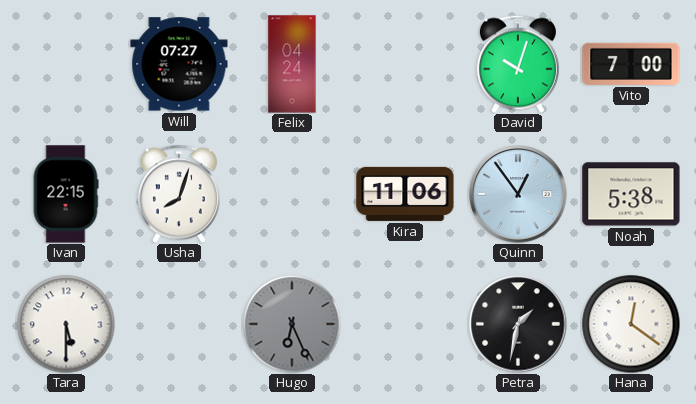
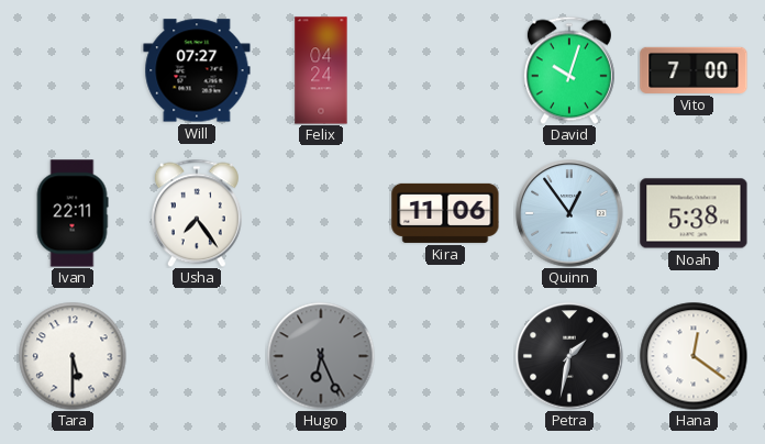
Ivan: 22:15 -> 22:11 (73, 213)
Usha: 8:03 -> 7:24 (197, 213)
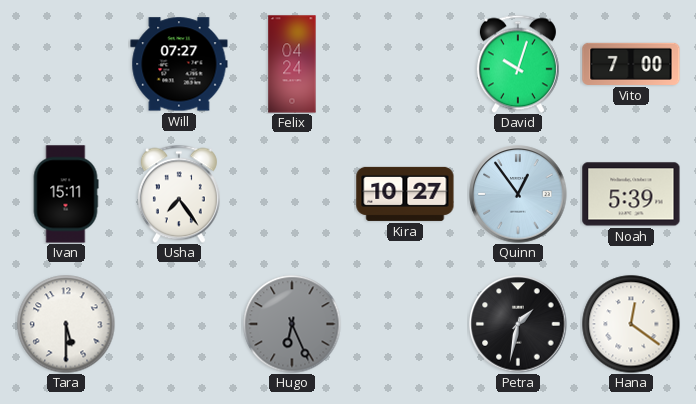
Ivan: 22:11 -> 15:11 (66, 194)
Kira: 11:06 -> 10:27 (405, 194)
Noah: 5:38 -> 5:39 (631, 194)
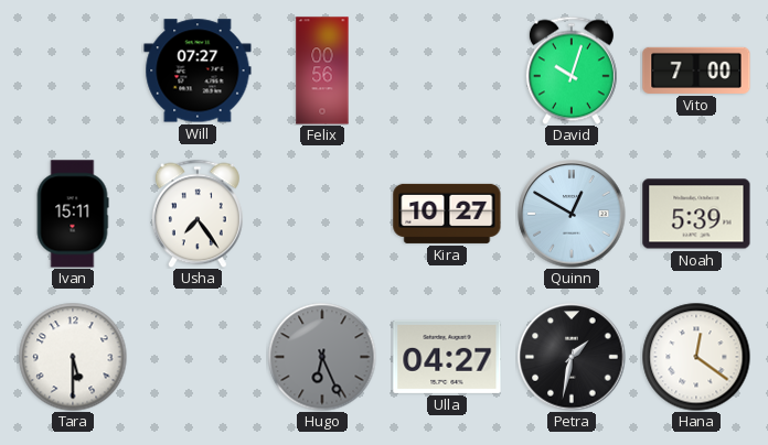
Felix: 04:24 -> 00:56 (322, 70)
Quinn: 12:54 -> 12:50 (572, 214)
Ulla: none -> 04:27 (447, 357)
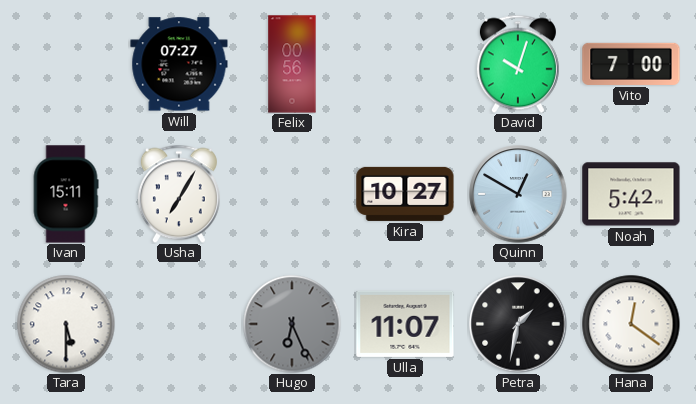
Usha: 7:24 -> 7:05 (179, 194)
Noah: 5:39 -> 5:42 (631, 194)
Ulla: 04:27 -> 11:07 (405, 324)
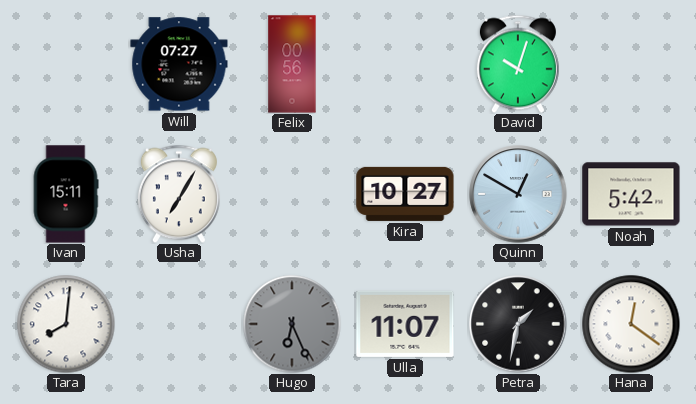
Vito: 7:00 -> none (631, 64)
Tara: 5:30 -> 8:01 (66, 324)
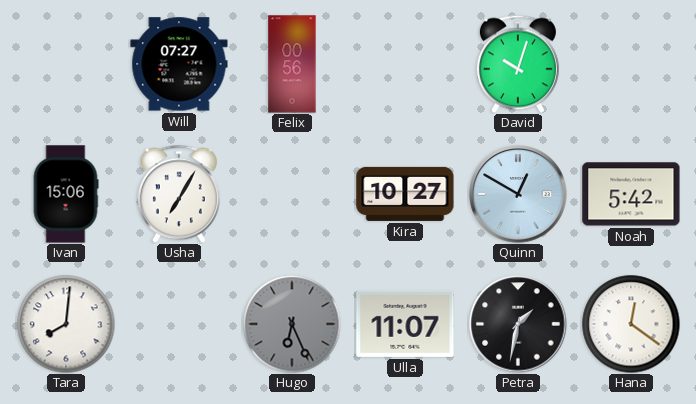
Ivan: 15:11 -> 15:06 (66, 194)
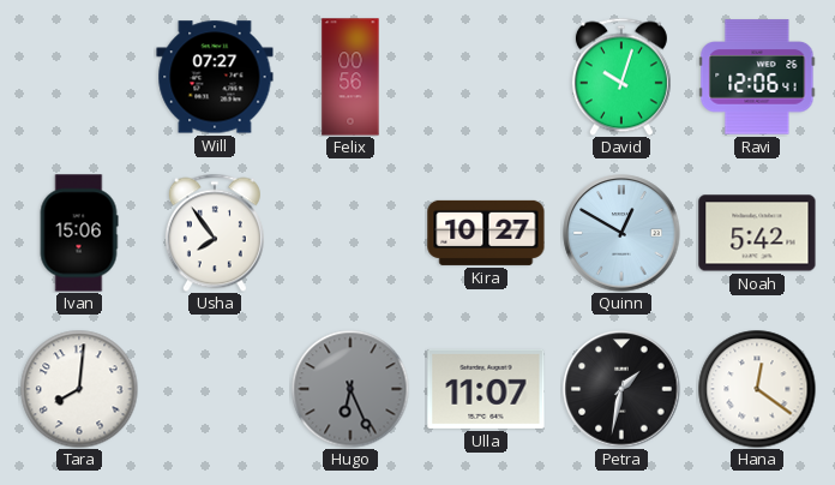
Ravi: none -> 12:06 (757, 77)
Usha: 7:05 -> 7:54 (215, 233)
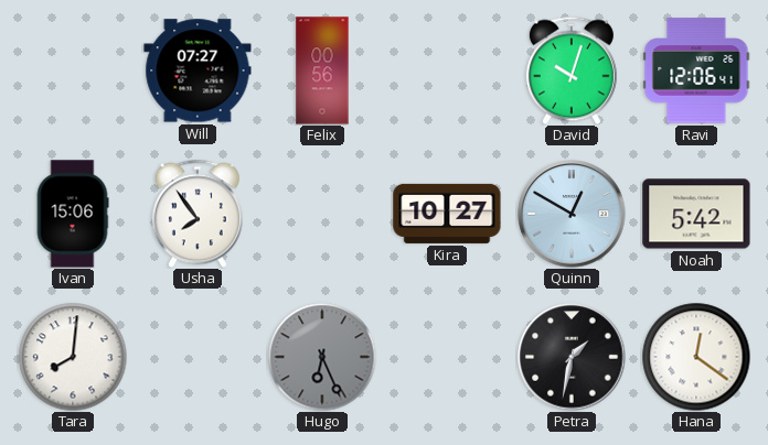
Ulla: 11:07 -> none (486, 389)
